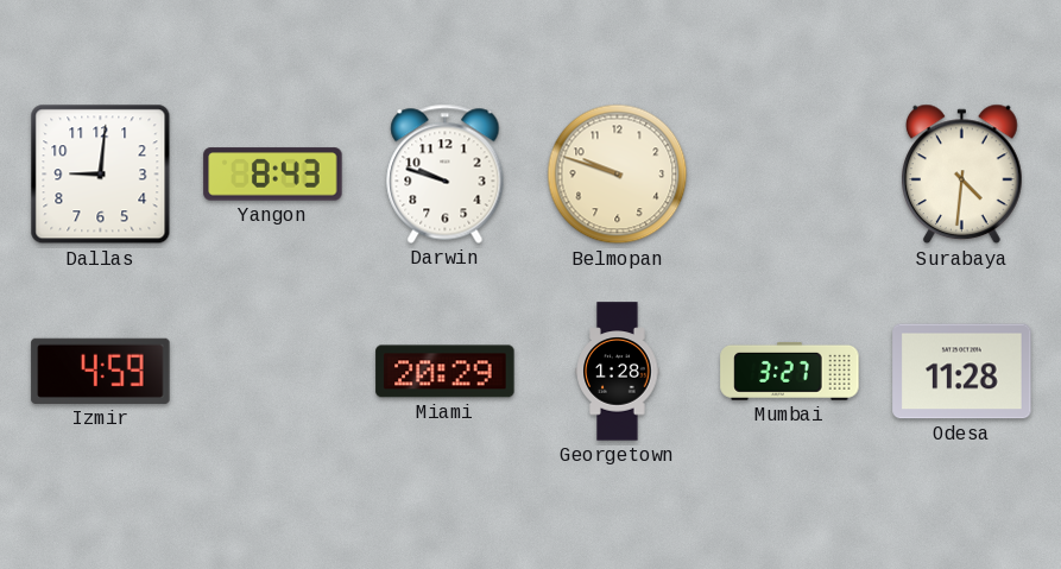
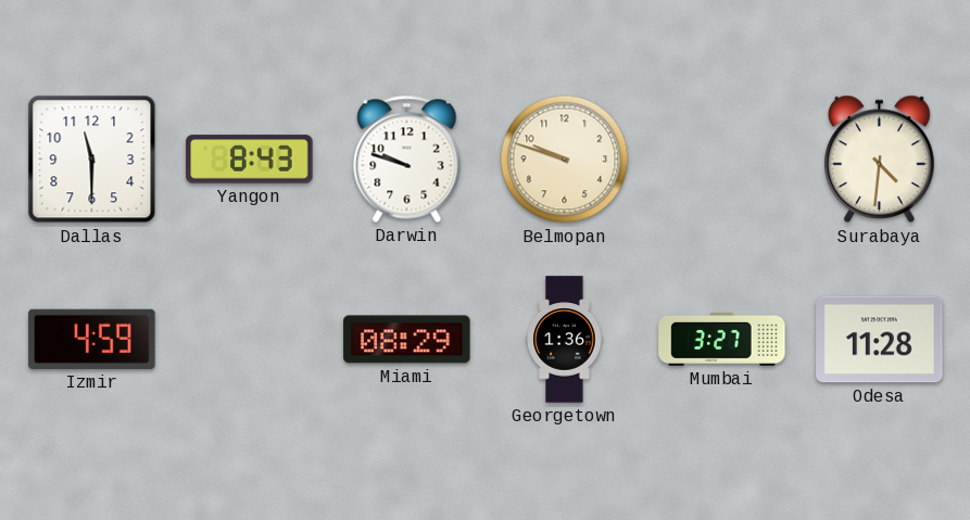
Dallas: 9:01 -> 11:30 (92, 160)
Miami: 20:29 -> 08:29 (407, 340)
Georgetown: 1:28 -> 1:36 (565, 340)
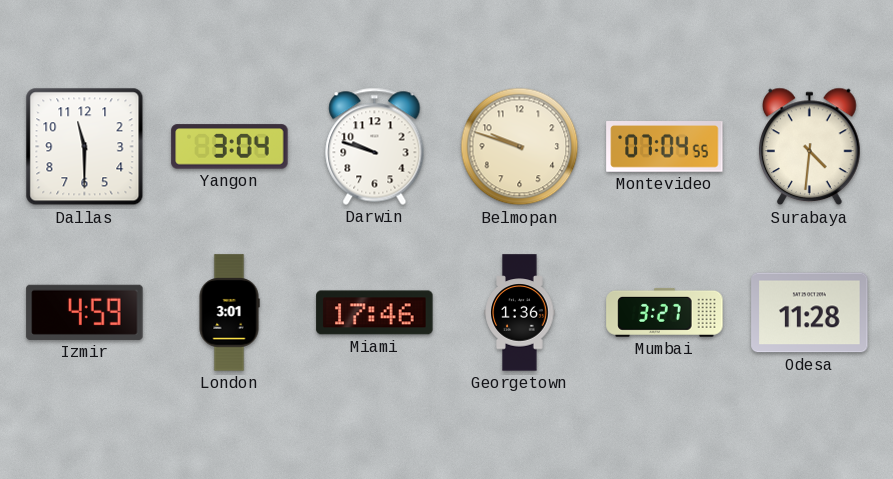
Yangon: 8:43 -> 3:04 (230, 147)
Montevideo: none -> 07:04 (665, 147)
London: none -> 3:01 (229, 313)
Miami: 08:29 -> 17:46 (375, 313)
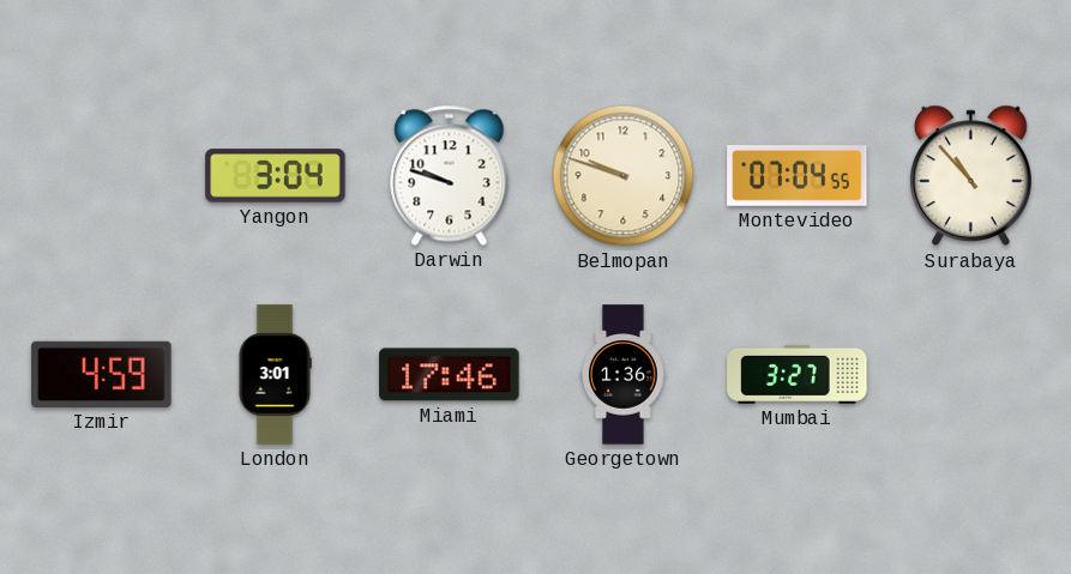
Dallas: 11:30 -> none (85, 147)
Surabaya: 4:31 -> 10:53 (971, 176)
Odesa: 11:28 -> none (810, 313)
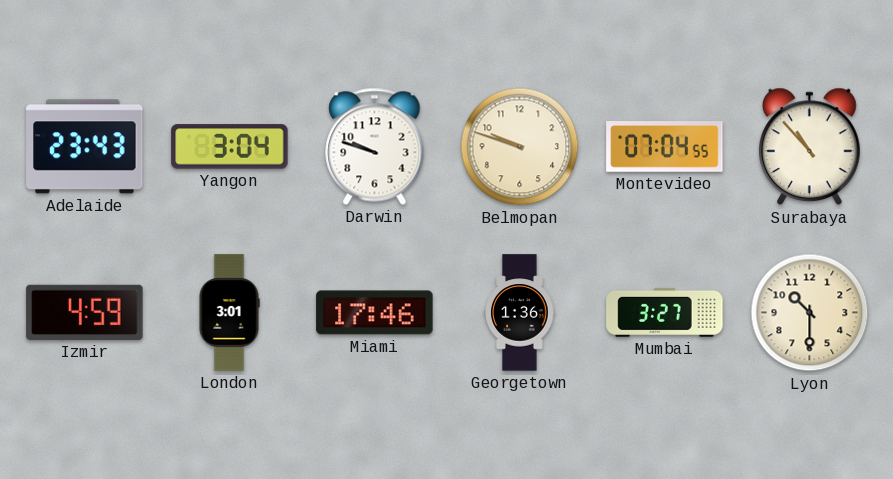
Adelaide: none -> 23:43 (85, 147)
Lyon: none -> 10:30 (810, 313)
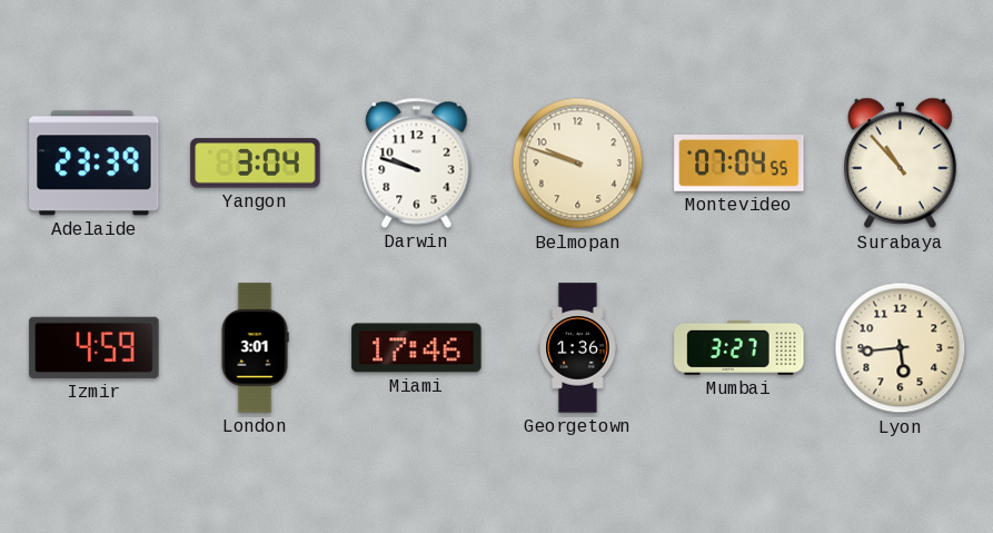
Adelaide: 23:43 -> 23:39 (95, 164)
Lyon: 10:30 -> 5:44 (901, 348)
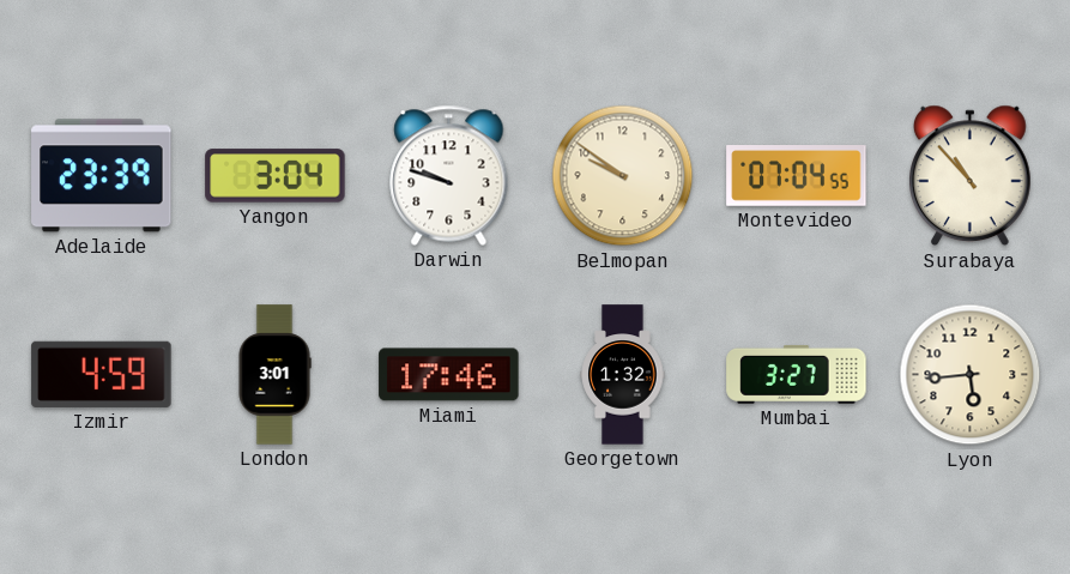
Belmopan: 9:48 -> 9:51 (623, 176)
Georgetown: 1:36 -> 1:32 (623, 375)
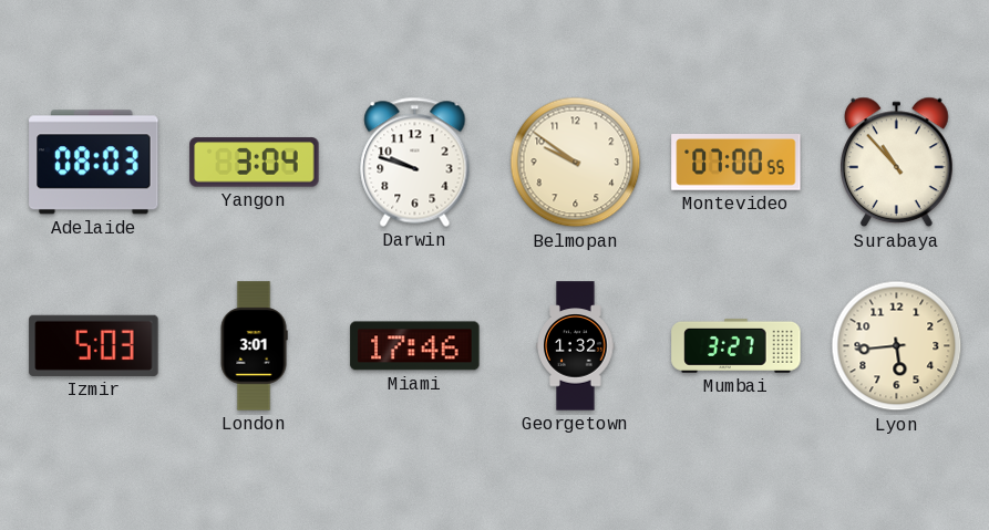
Adelaide: 23:39 -> 08:03 (94, 163)
Montevideo: 07:04 -> 07:00 (736, 163)
Izmir: 4:59 -> 5:03 (94, 345)
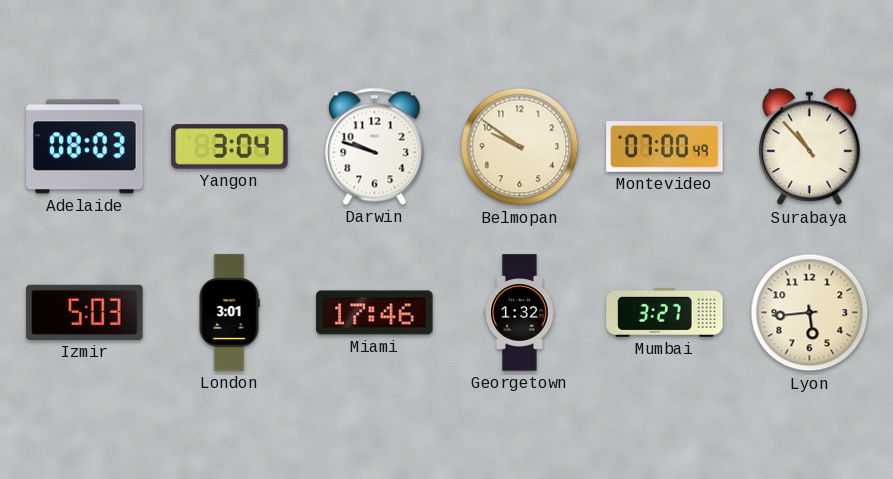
Montevideo: 07:00:55 -> 07:00:49 (665, 147)
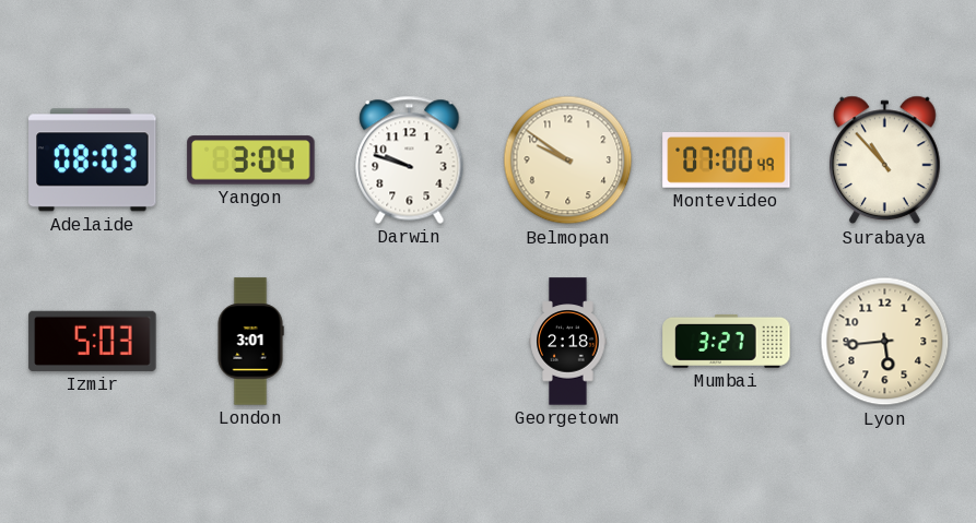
Miami: 17:46 -> none (375, 313)
Georgetown: 1:32 -> 2:18 (568, 342)
